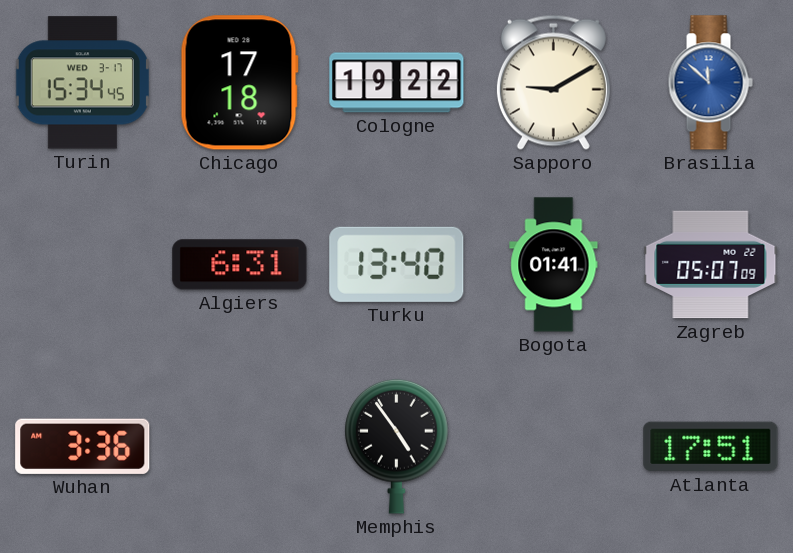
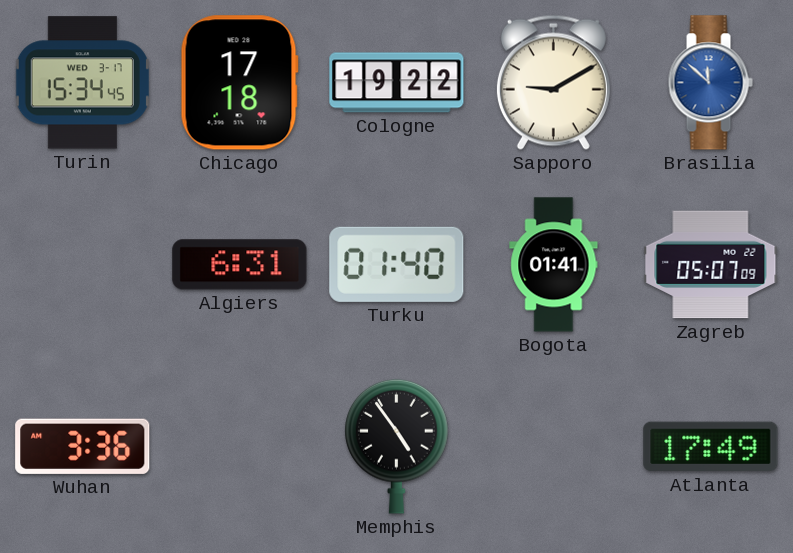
Turku: 13:40 -> 01:40 (397, 264)
Atlanta: 17:51 -> 17:49 (711, 447)
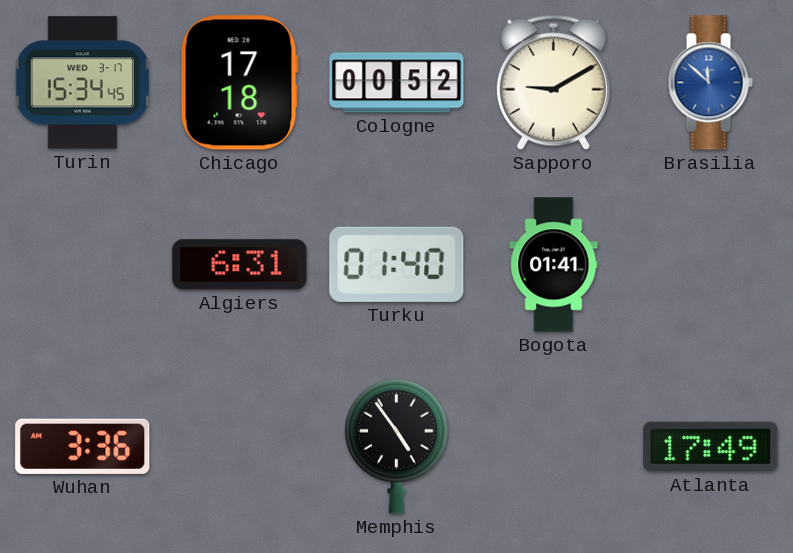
Cologne: 19:22 -> 00:52 (397, 83)
Zagreb: 05:07 -> none (711, 265)
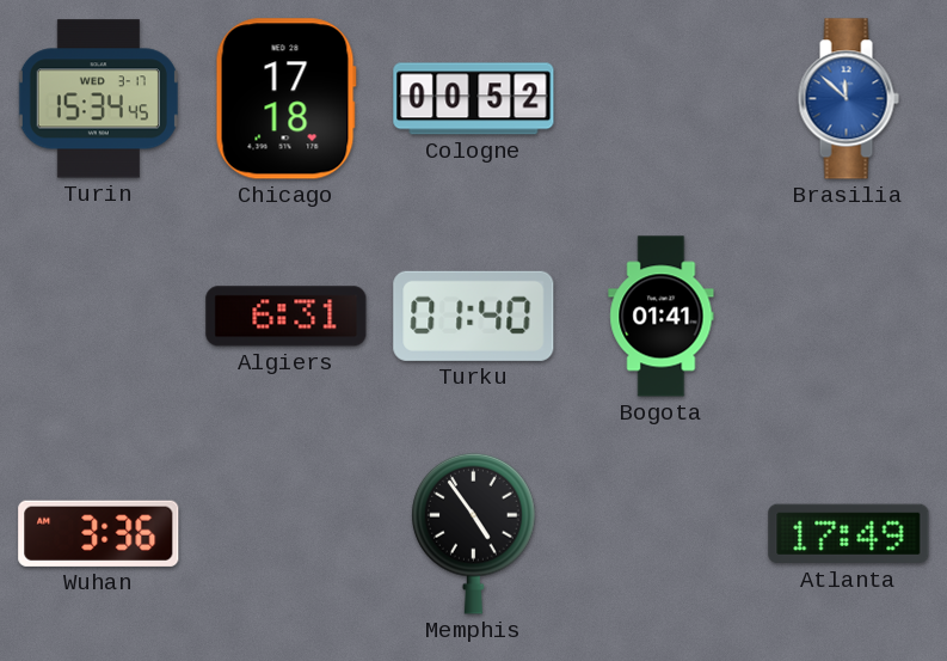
Sapporo: 9:10 -> none (553, 82)
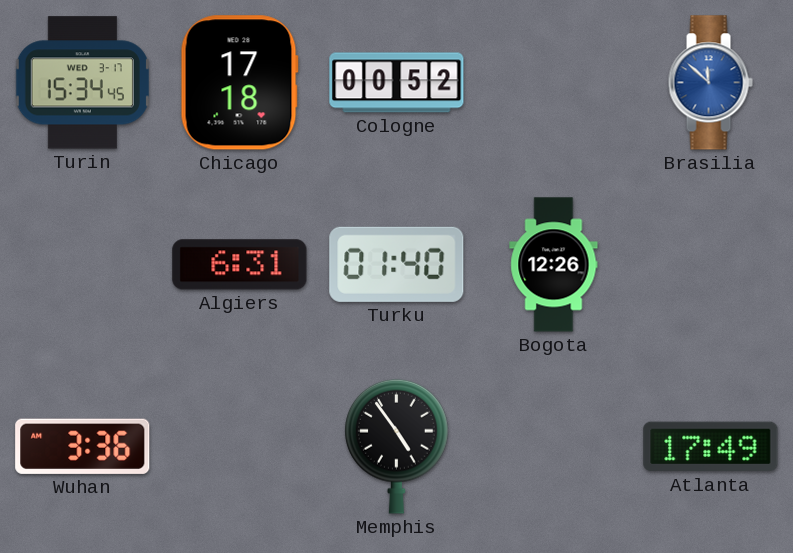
Bogota: 01:41 -> 12:26 (554, 265)
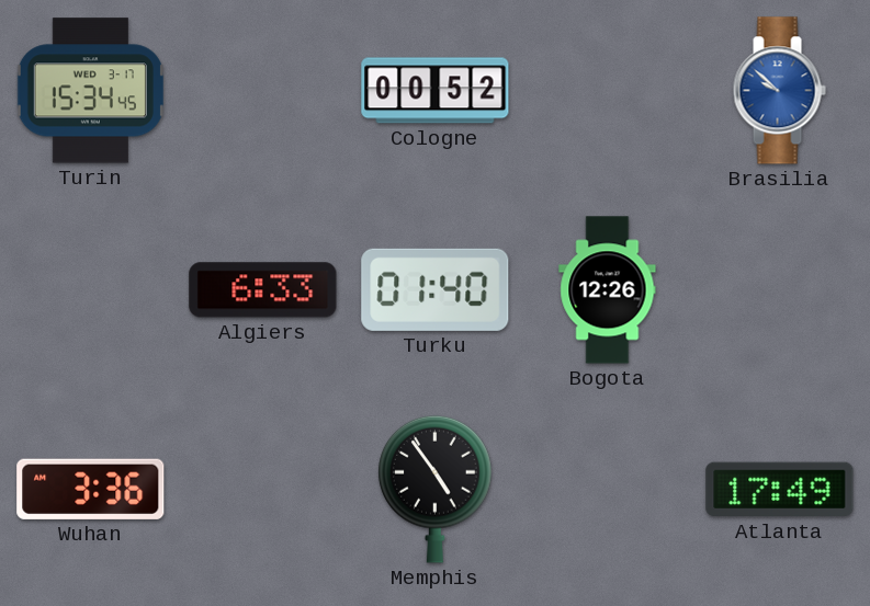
Chicago: 17:18 -> none (239, 83)
Brasilia: 11:52 -> 9:52 (779, 91)
Algiers: 6:31 -> 6:33 (263, 290)
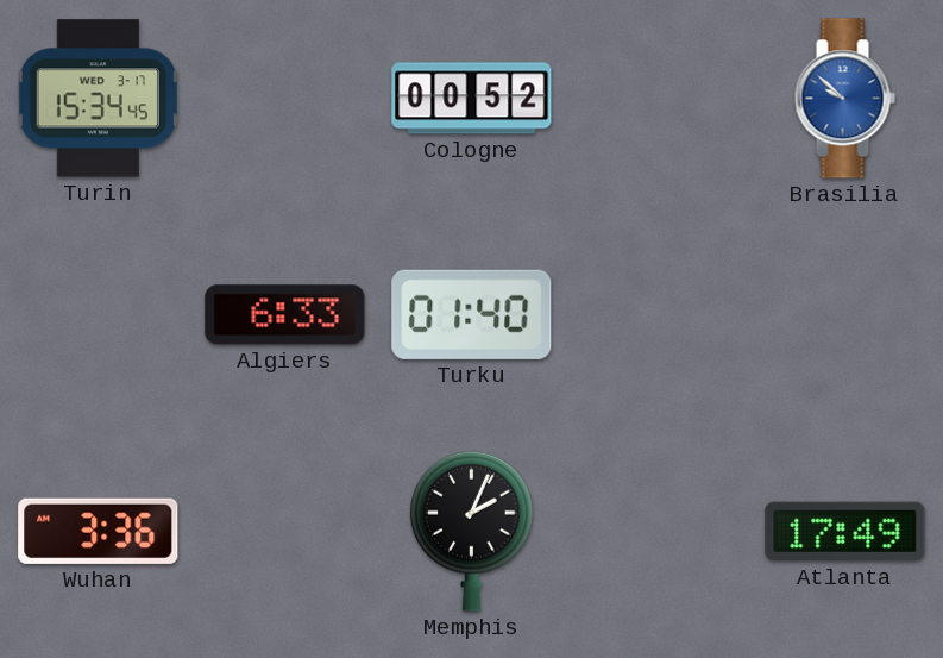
Bogota: 12:26 -> none (608, 290)
Memphis: 4:54 -> 2:04 (472, 531)
